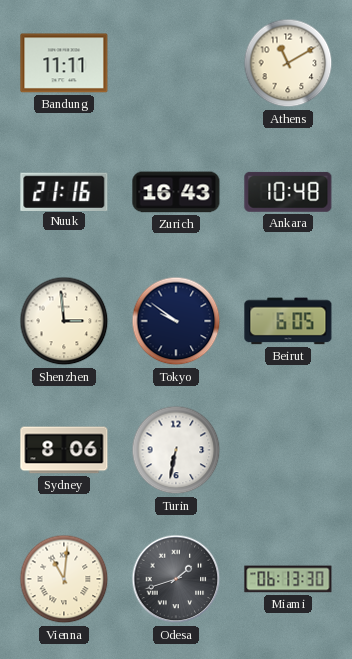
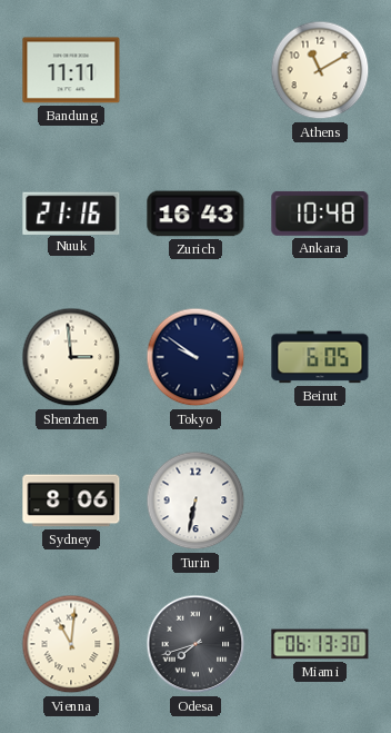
Odesa: 1:42 -> 7:42 (195, 644)
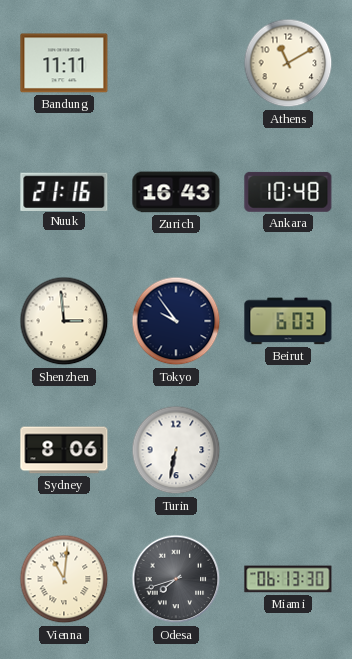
Tokyo: 9:51 -> 9:54 (176, 321)
Beirut: 6:05 -> 6:03 (288, 321)
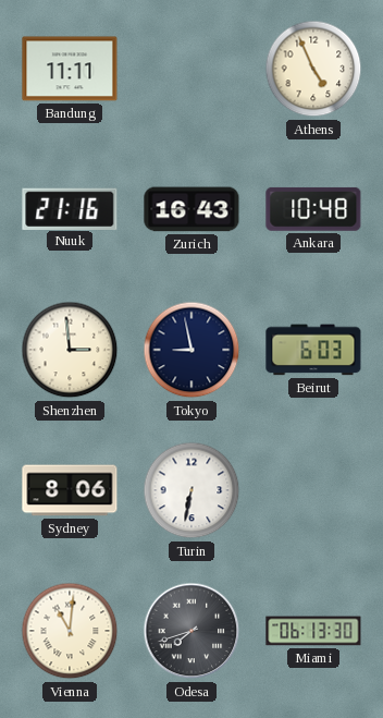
Athens: 11:10 -> 4:56 (313, 69)
Tokyo: 9:54 -> 8:58 (191, 350)
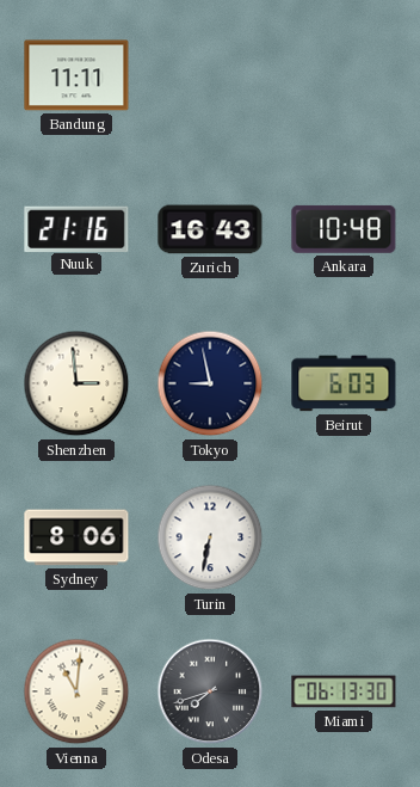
Athens: 4:56 -> none (313, 69)
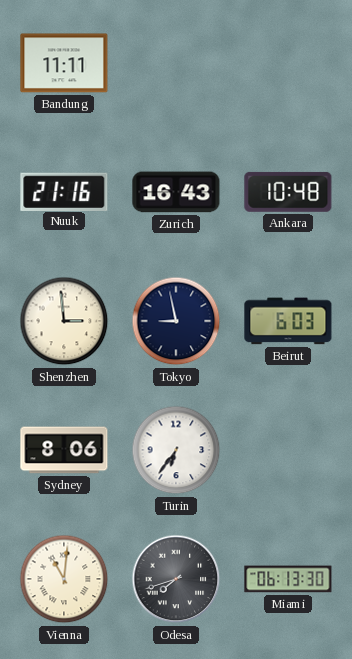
Turin: 6:32 -> 6:36 (176, 450)
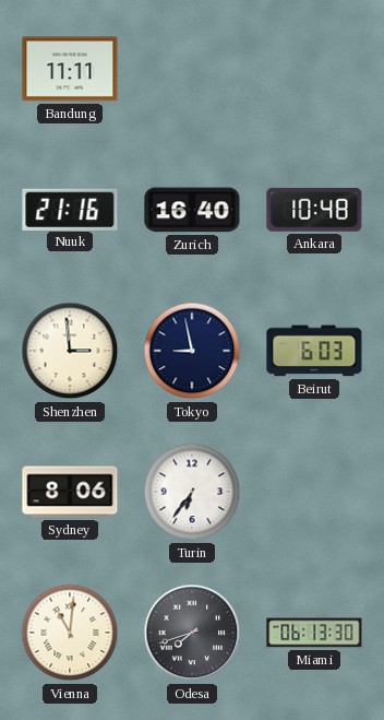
Zurich: 16:43 -> 16:40 (192, 210)
